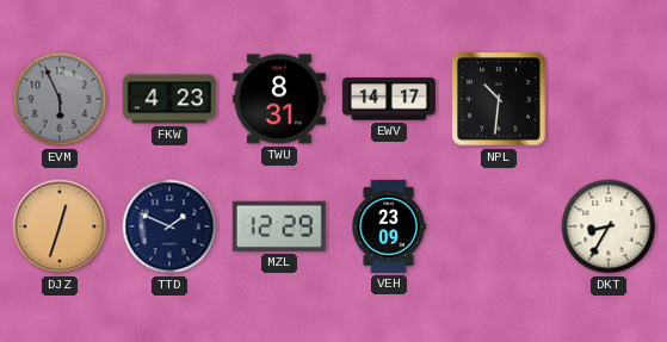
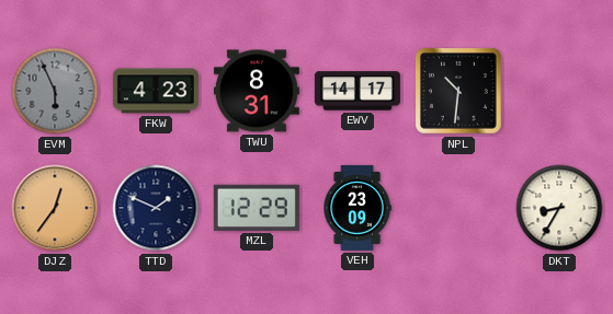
DJZ: 12:33 -> 12:36 (55, 208)
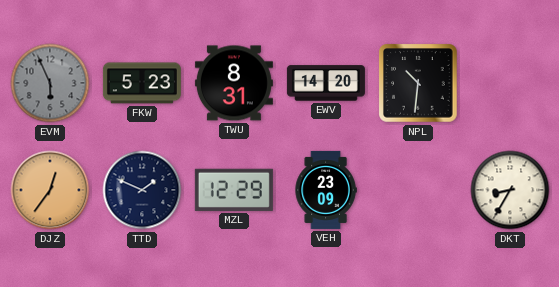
FKW: 4:23 -> 5:23 (142, 83)
EWV: 14:17 -> 14:20 (326, 83)
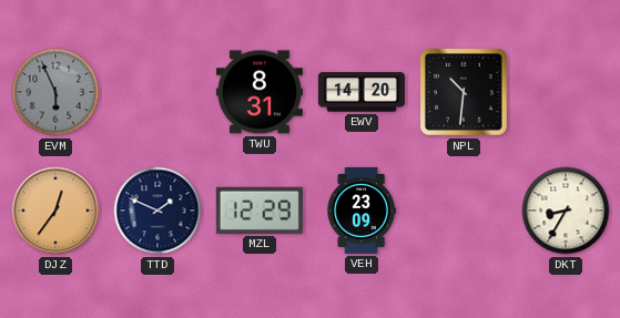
FKW: 5:23 -> none (142, 83)
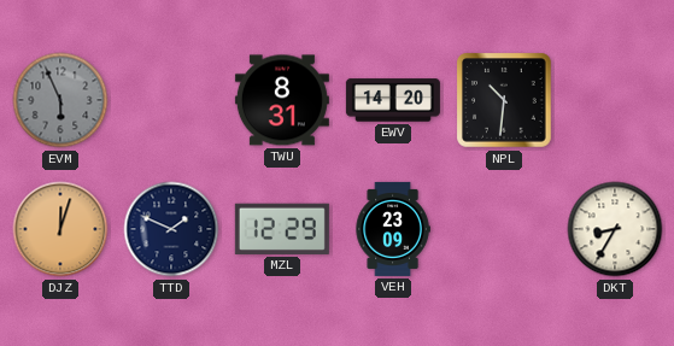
DJZ: 12:36 -> 12:03 (60, 229)
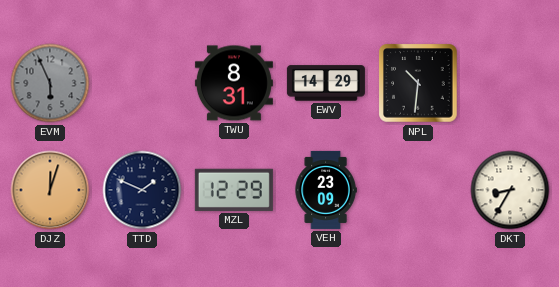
EWV: 14:20 -> 14:29 (326, 83)
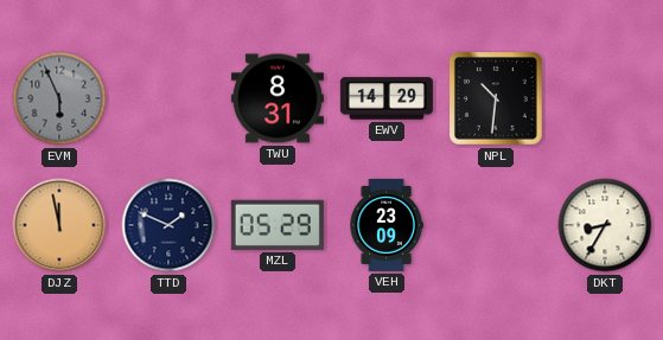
DJZ: 12:03 -> 11:58 (59, 225)
MZL: 12:29 -> 05:29 (278, 225)
